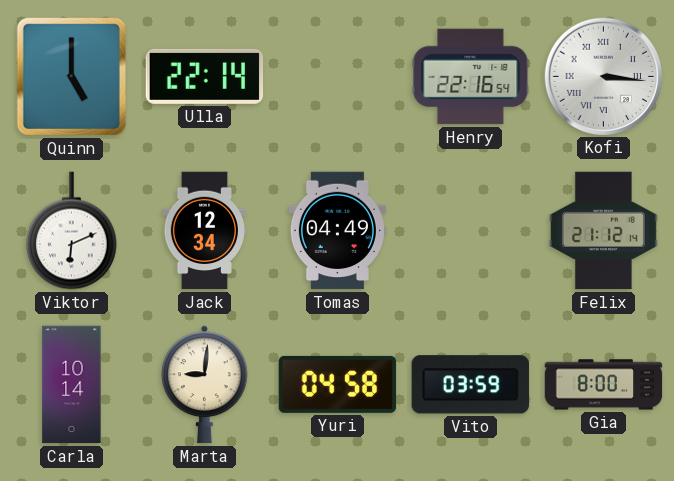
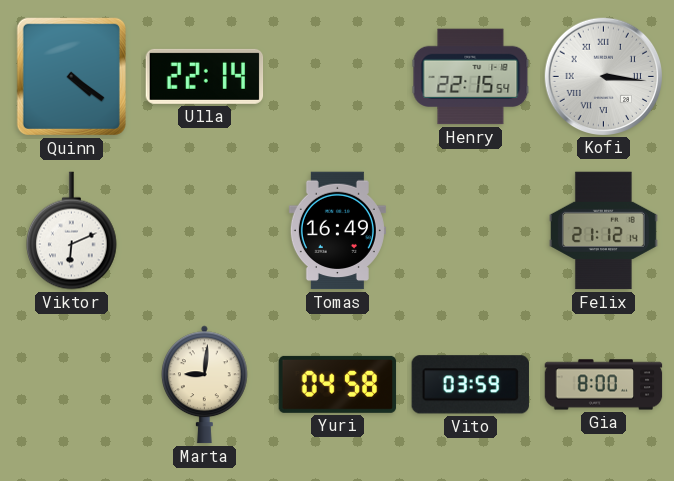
Quinn: 5:00 -> 4:21 (71, 76)
Henry: 22:16 -> 22:15 (471, 77)
Jack: 12:34 -> none (204, 231)
Tomas: 04:49 -> 16:49 (337, 231)
Carla: 10:14 -> none (72, 385)
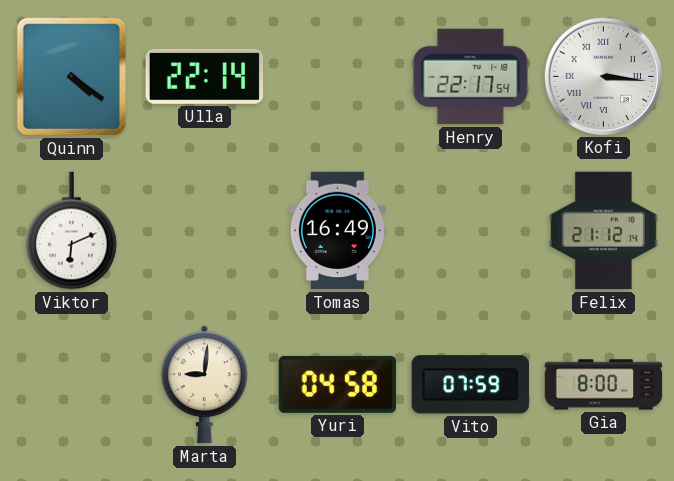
Henry: 22:15 -> 22:17 (471, 77)
Vito: 03:59 -> 07:59 (470, 385)
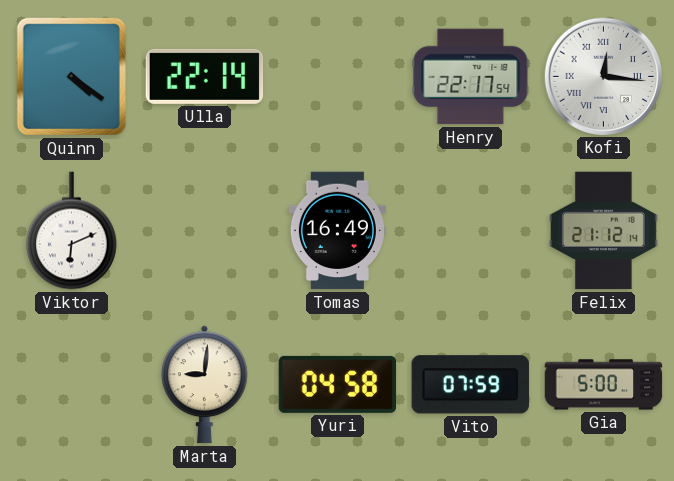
Kofi: 3:16 -> 12:16 (603, 76)
Gia: 8:00 -> 5:00 (604, 385)
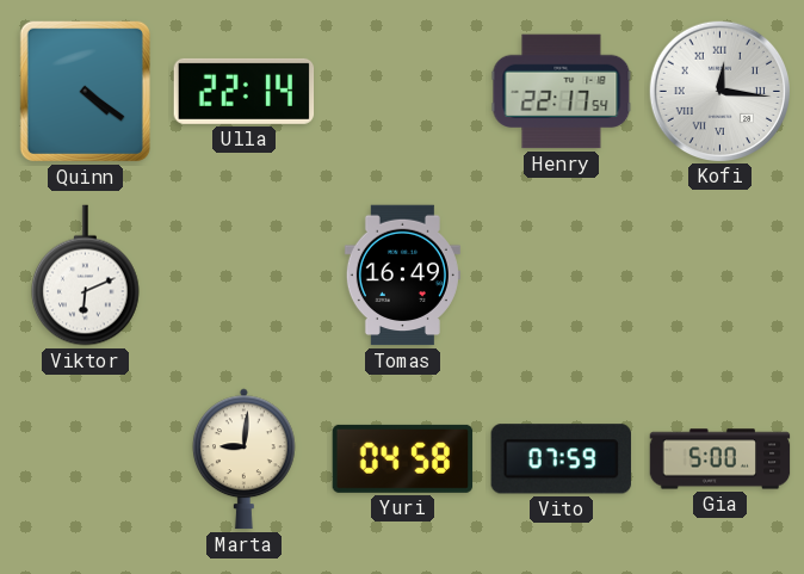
Felix: 21:12 -> none (603, 231)
